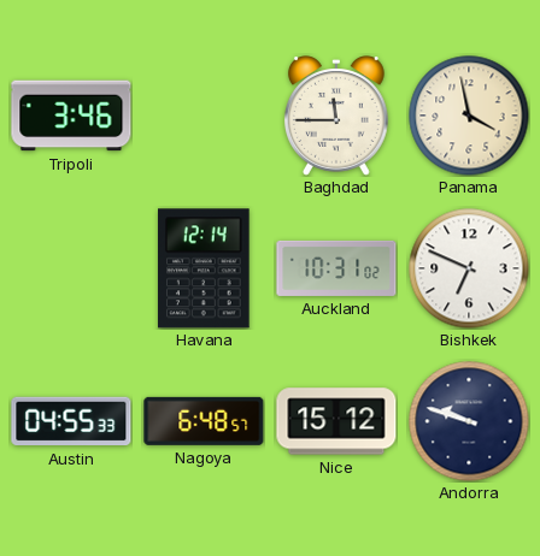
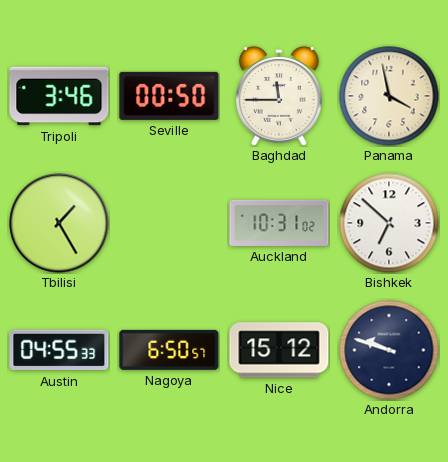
Seville: none -> 00:50 (169, 96)
Tbilisi: none -> 1:25 (59, 223)
Havana: 12:14 -> none (205, 268)
Bishkek: 6:49 -> 6:52 (389, 223)
Nagoya: 6:48 -> 6:50 (169, 350)
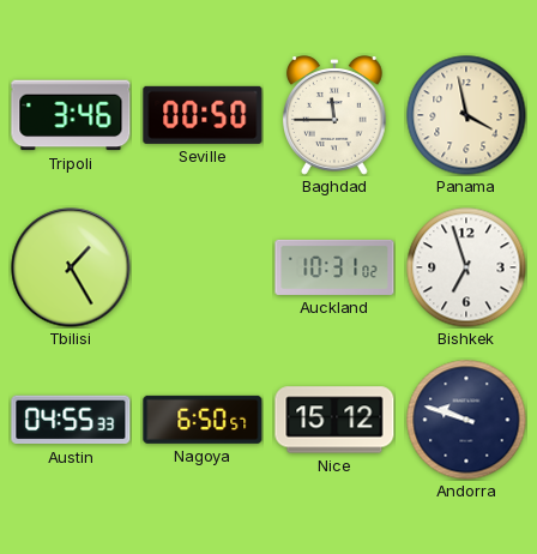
Bishkek: 6:52 -> 6:57 (466, 267)
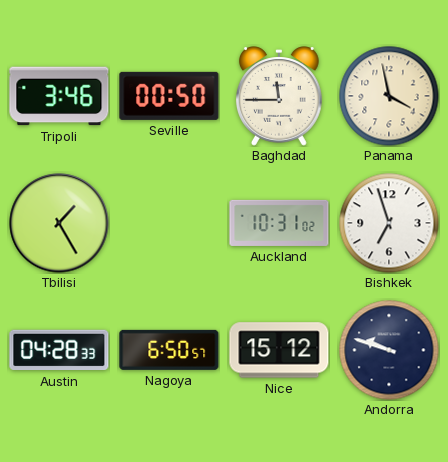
Austin: 04:55 -> 04:28 (59, 350)
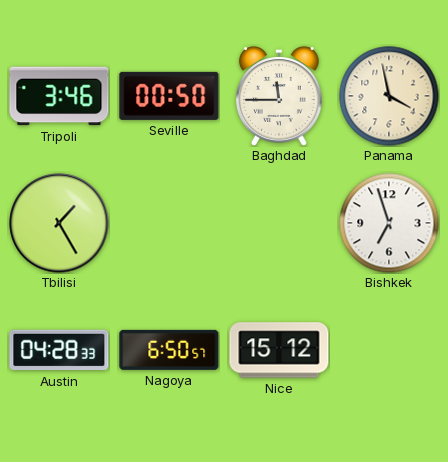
Auckland: 10:31 -> none (279, 223)
Andorra: 9:48 -> none (389, 350)
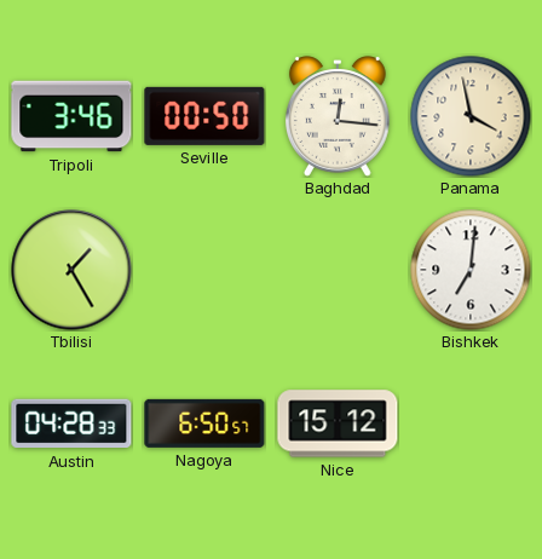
Baghdad: 11:45 -> 12:16 (338, 116)
Bishkek: 6:57 -> 7:01 (471, 270)
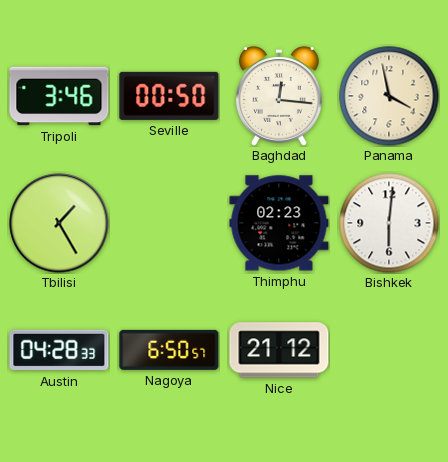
Thimphu: none -> 02:23 (279, 223)
Bishkek: 7:01 -> 6:01 (389, 223)
Nice: 15:12 -> 21:12 (279, 350)
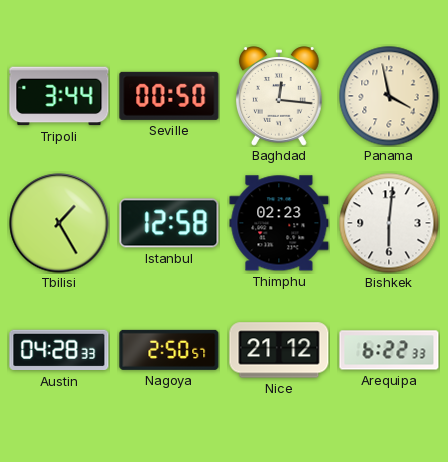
Tripoli: 3:46 -> 3:44 (59, 96)
Istanbul: none -> 12:58 (169, 223)
Nagoya: 6:50 -> 2:50 (169, 350)
Arequipa: none -> 6:22 (389, 350)
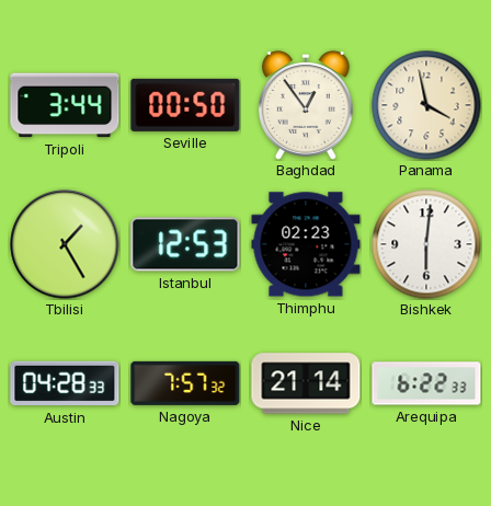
Baghdad: 12:16 -> 12:54 (306, 105)
Istanbul: 12:58 -> 12:53 (185, 244)
Nagoya: 2:50 -> 7:57 (185, 383)
Nice: 21:12 -> 21:14 (306, 383)
